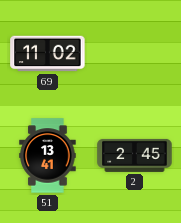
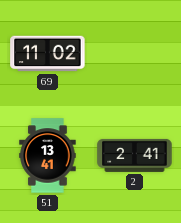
2: 2:45 -> 2:41 (135, 155)
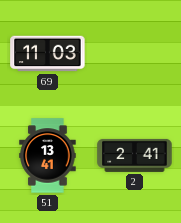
69: 11:02 -> 11:03 (48, 54)
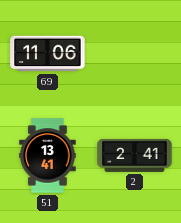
69: 11:03 -> 11:06 (48, 54)
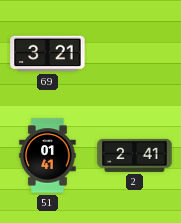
69: 11:06 -> 3:21 (48, 54)
51: 13:41 -> 01:41 (48, 156)
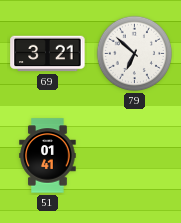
79: none -> 6:52 (135, 54)
2: 2:41 -> none (135, 155)
